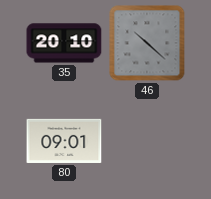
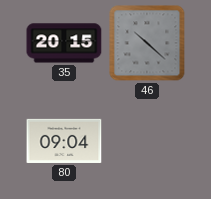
35: 20:10 -> 20:15 (64, 43)
80: 09:01 -> 09:04 (64, 141)
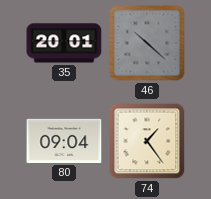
35: 20:15 -> 20:01 (64, 43)
74: none -> 1:24 (147, 141)
